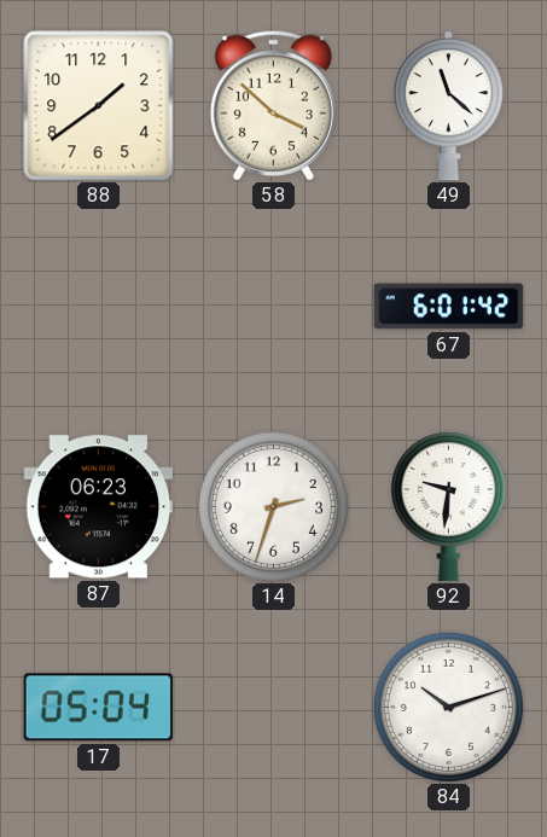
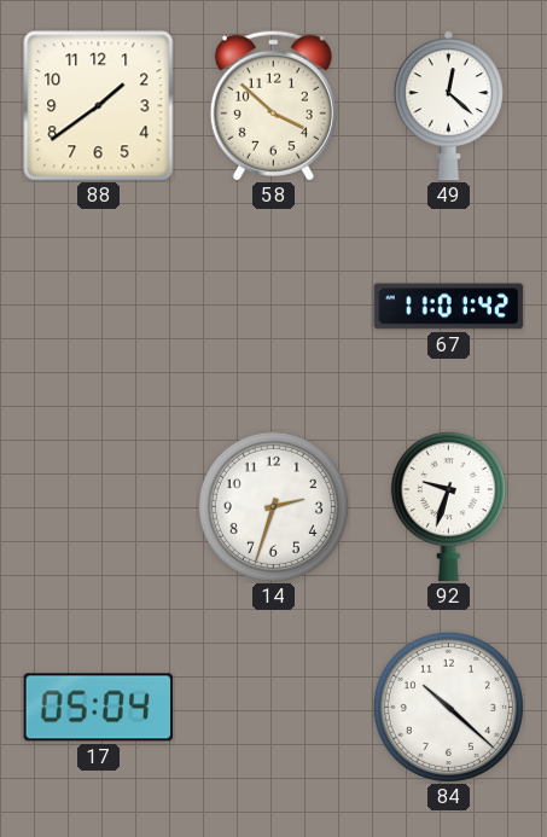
49: 11:22 -> 12:22 (448, 106)
67: 6:01 -> 11:01 (449, 307)
87: 06:23 -> none (99, 507)
92: 9:31 -> 9:33 (448, 507)
84: 10:12 -> 10:22 (448, 707)
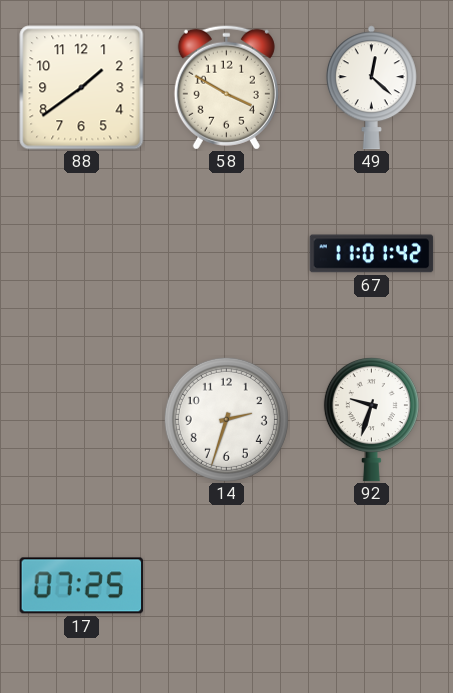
58: 3:52 -> 3:50 (226, 87)
17: 05:04 -> 07:25 (82, 586)
84: 10:22 -> none (448, 707)
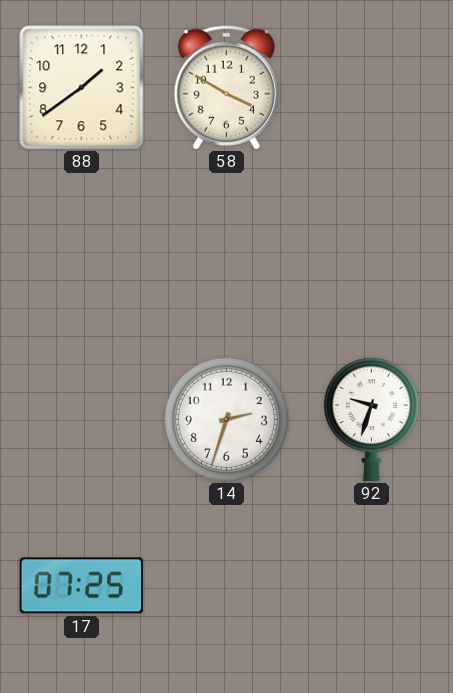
49: 12:22 -> none (371, 88)
67: 11:01 -> none (372, 254)
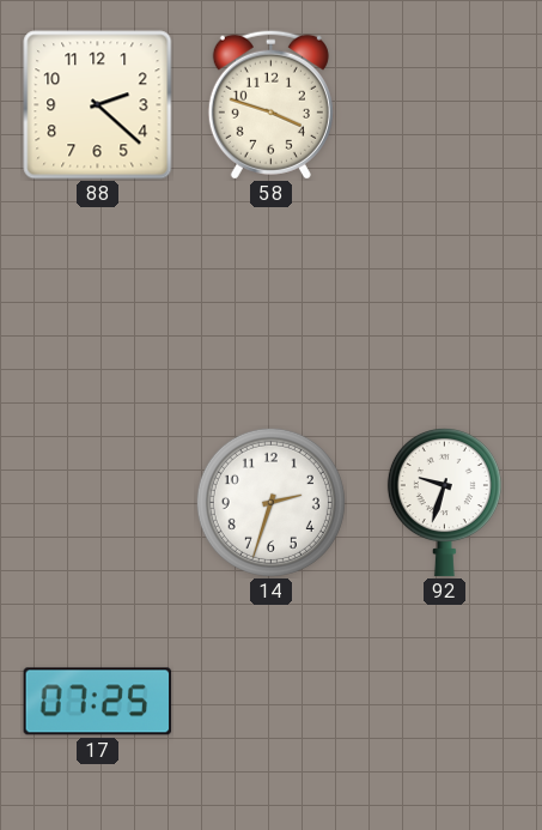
88: 1:39 -> 2:22 (98, 105)
58: 3:50 -> 3:48 (270, 104)
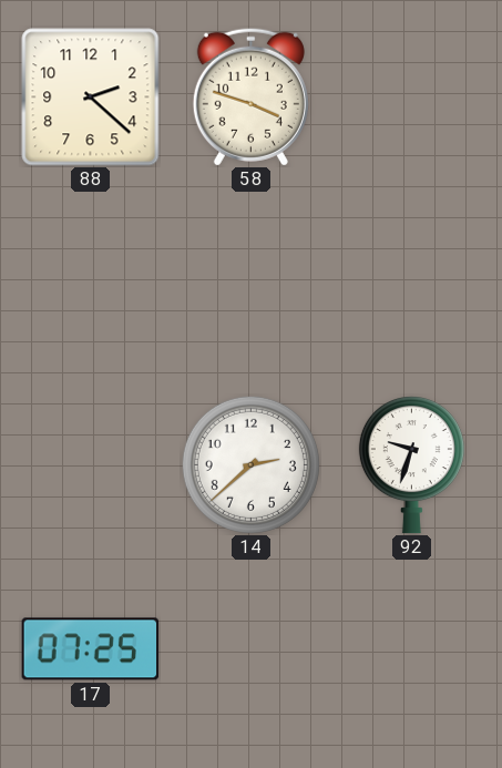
14: 2:33 -> 2:38 (250, 464)
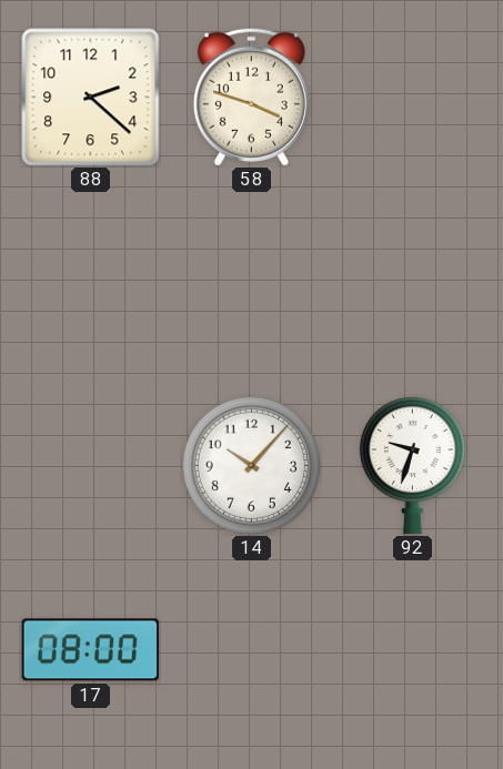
14: 2:38 -> 10:07 (251, 465)
17: 07:25 -> 08:00 (91, 650)
